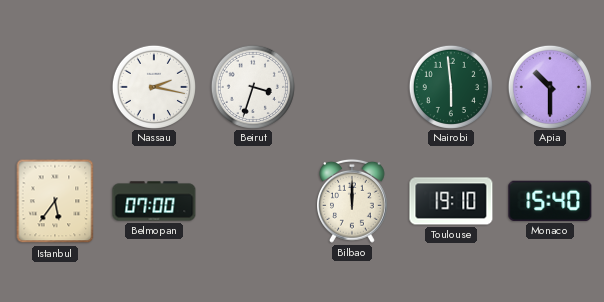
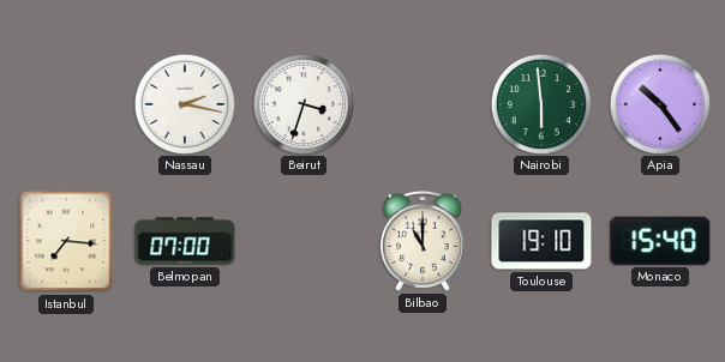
Apia: 10:30 -> 10:24 (659, 103)
Istanbul: 5:36 -> 7:16 (66, 241)
Bilbao: 12:00 -> 11:00 (424, 241)
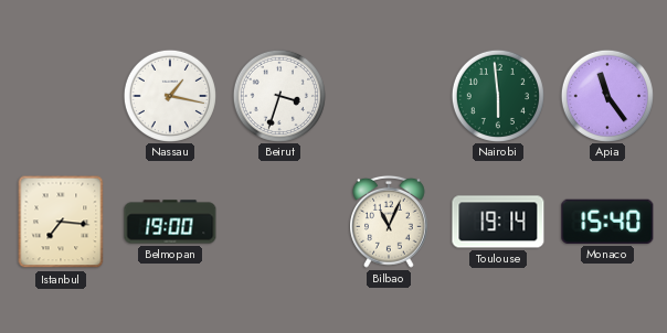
Nassau: 2:17 -> 1:17 (169, 95)
Apia: 10:24 -> 11:24 (606, 95)
Belmopan: 07:00 -> 19:00 (170, 222)
Bilbao: 11:00 -> 11:04 (390, 222)
Toulouse: 19:10 -> 19:14 (498, 222)
